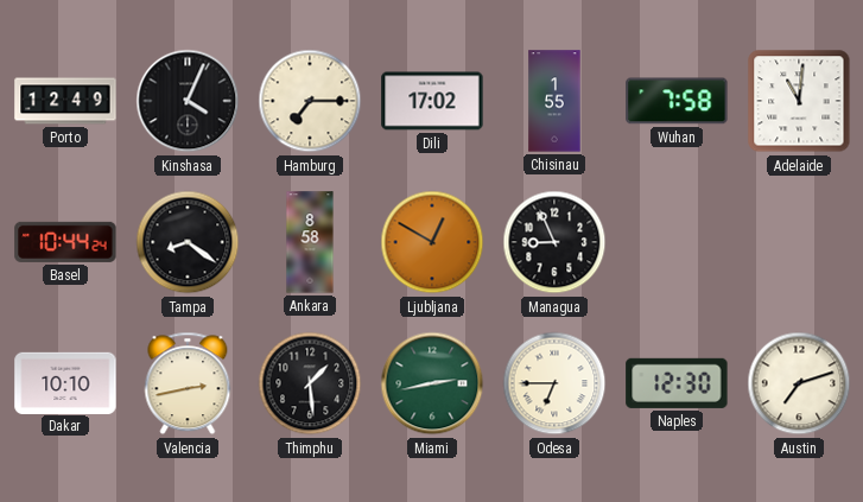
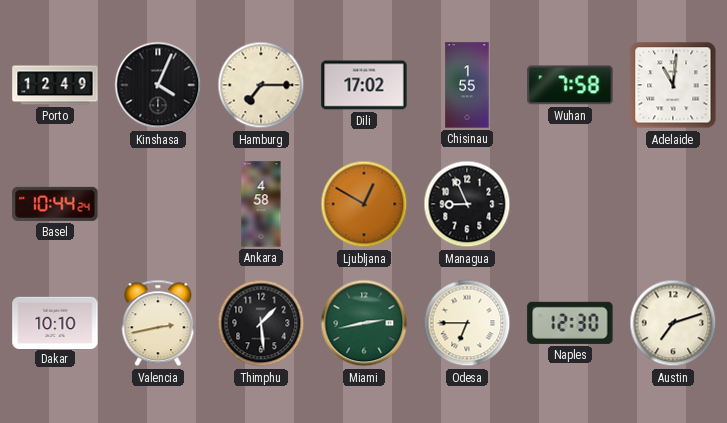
Tampa: 8:21 -> none (188, 242)
Ankara: 8:58 -> 4:58 (261, 204)
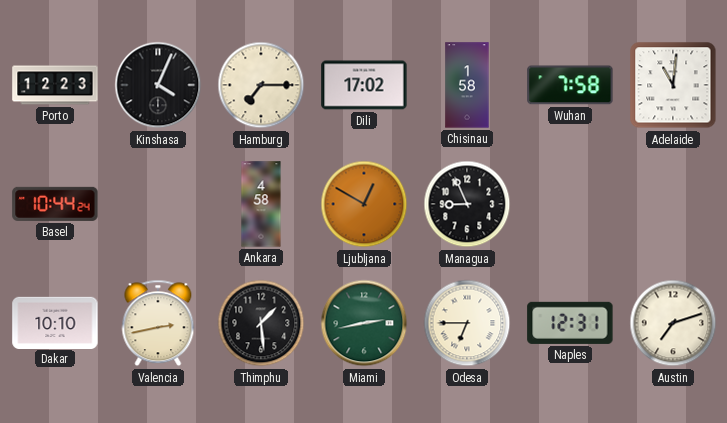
Porto: 12:49 -> 12:23 (55, 85)
Chisinau: 1:55 -> 1:58 (467, 85)
Naples: 12:30 -> 12:31 (570, 323)
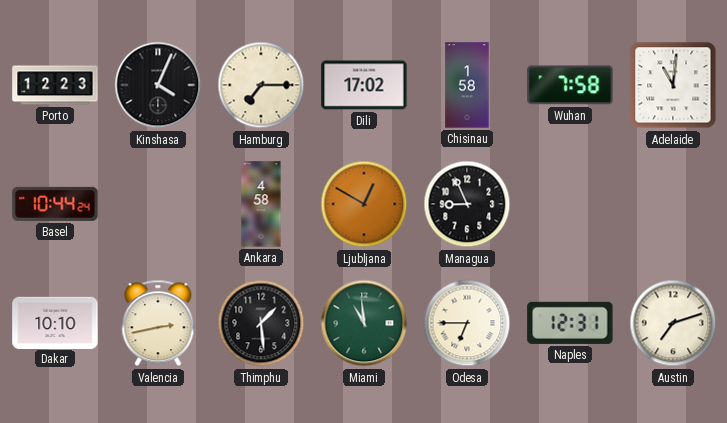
Miami: 2:43 -> 10:59 (364, 323)
